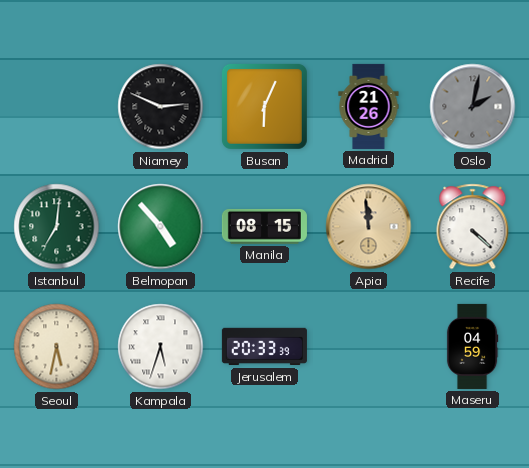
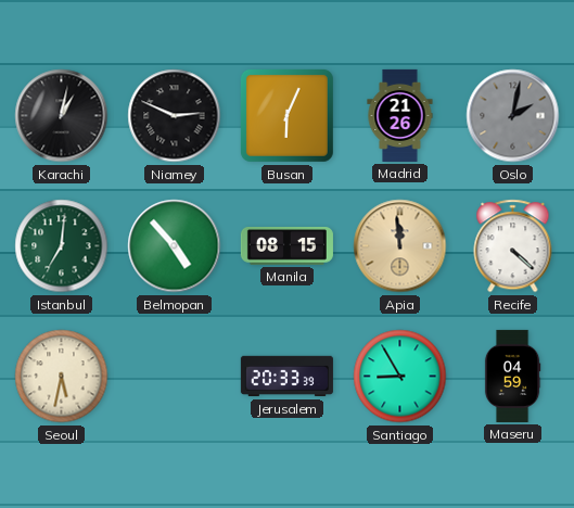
Karachi: none -> 1:02 (62, 116)
Kampala: 5:33 -> none (161, 347)
Santiago: none -> 8:55 (400, 377)
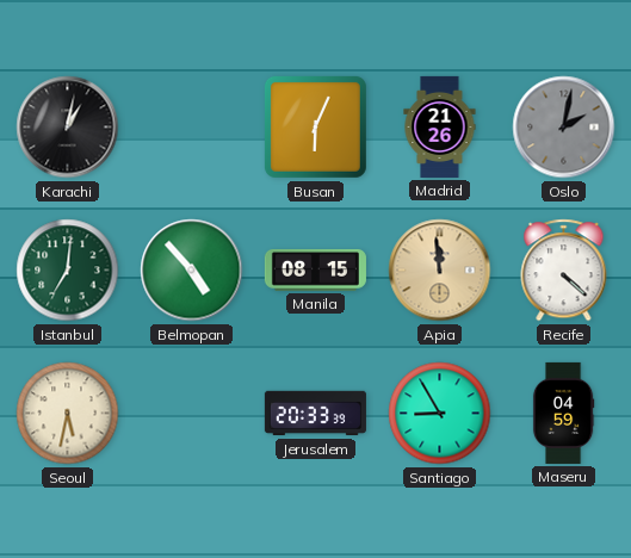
Niamey: 2:49 -> none (175, 116)
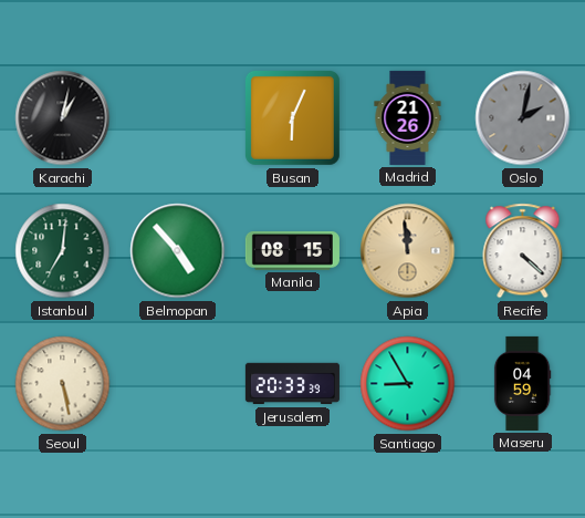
Seoul: 5:32 -> 5:28 (63, 384)
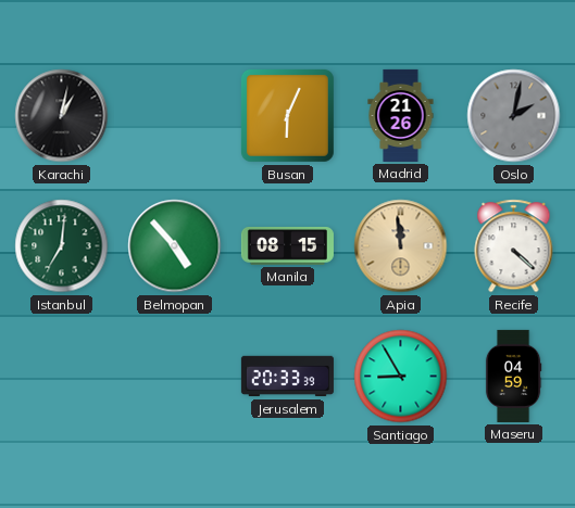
Seoul: 5:28 -> none (63, 384)
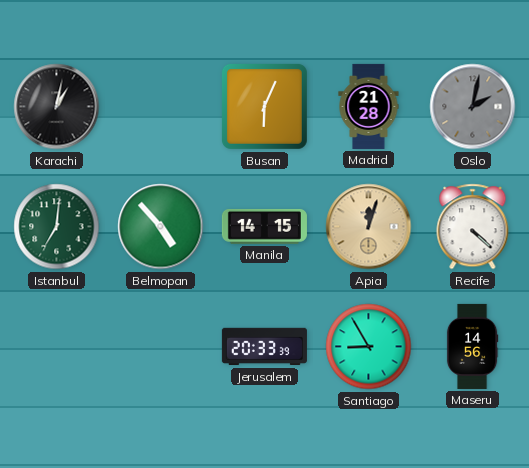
Madrid: 21:26 -> 21:28 (369, 106)
Manila: 08:15 -> 14:15 (264, 226)
Apia: 11:59 -> 12:03 (369, 227)
Maseru: 04:59 -> 14:56 (472, 346)
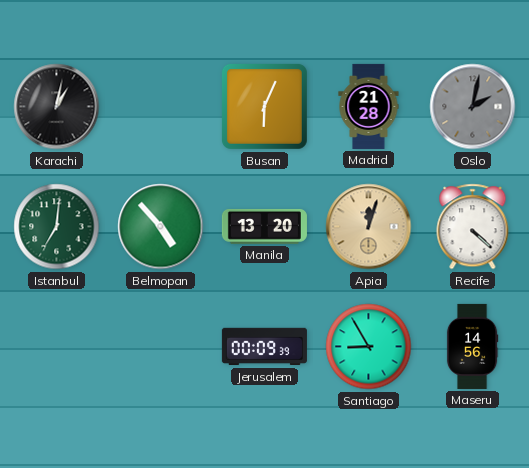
Manila: 14:15 -> 13:20 (264, 226)
Jerusalem: 20:33 -> 00:09 (264, 347)
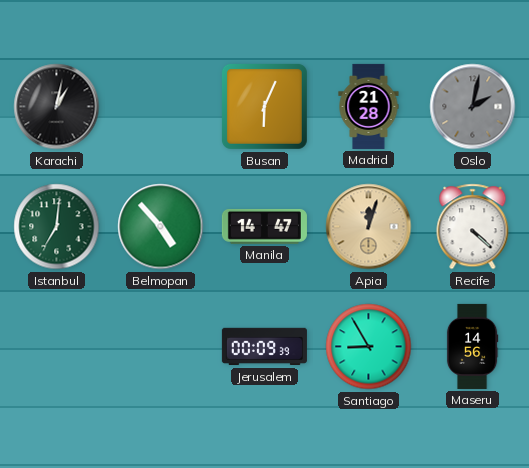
Manila: 13:20 -> 14:47 (264, 226)
